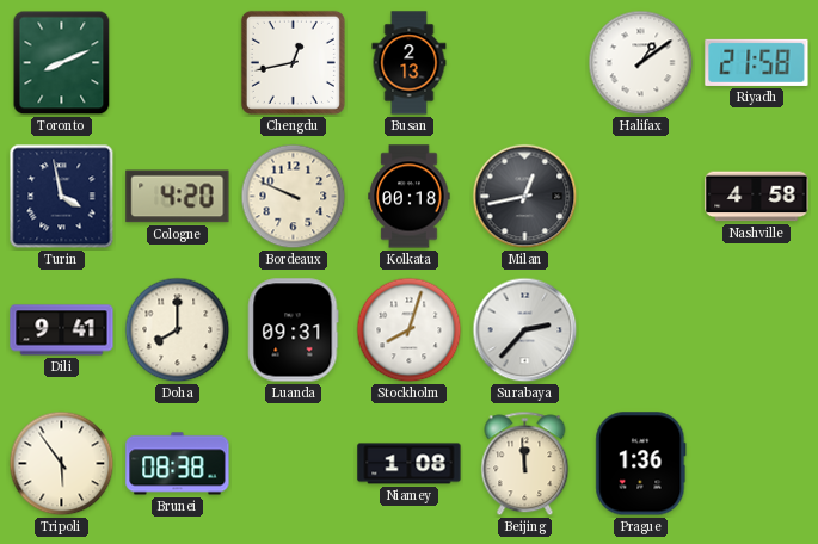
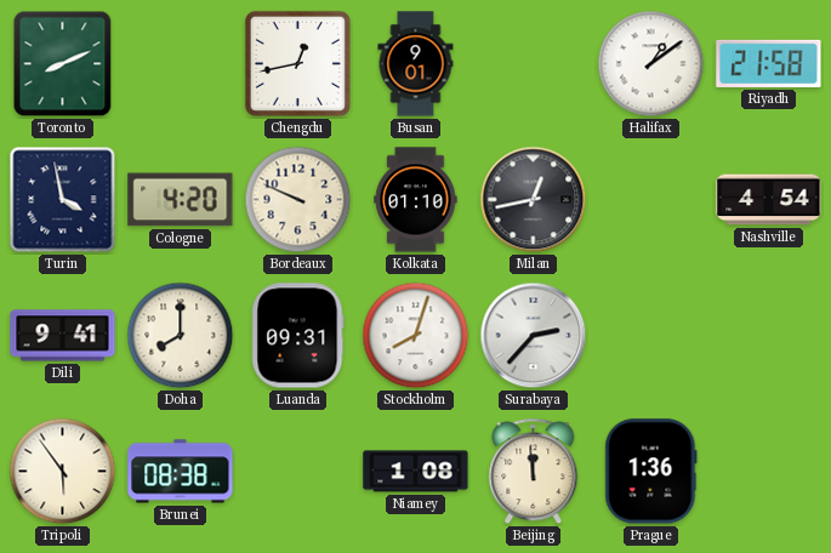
Busan: 2:13 -> 9:01 (416, 64)
Kolkata: 00:18 -> 01:10 (416, 200)
Nashville: 4:58 -> 4:54 (769, 200)
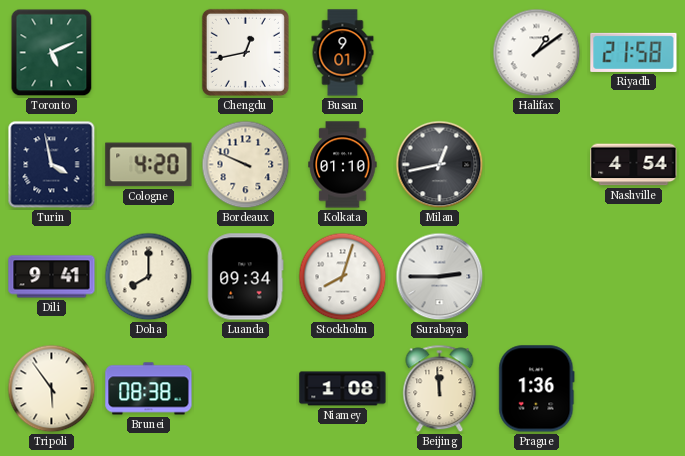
Toronto: 8:11 -> 5:11 (52, 53)
Luanda: 09:31 -> 09:34 (246, 277)
Surabaya: 2:37 -> 2:45 (440, 277)
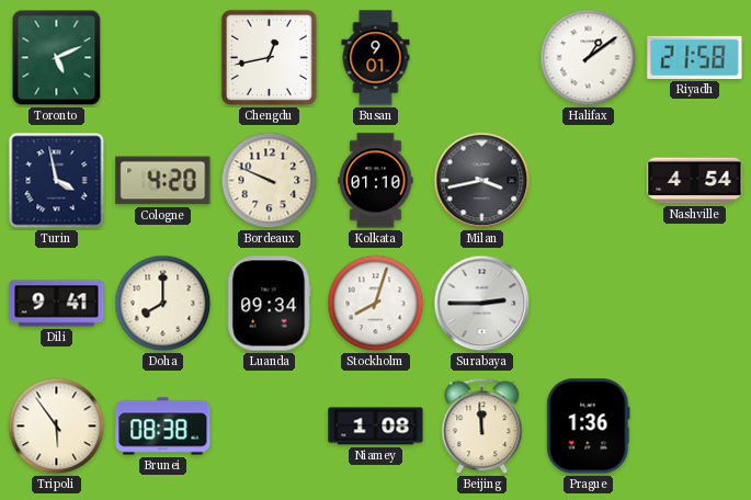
Milan: 12:43 -> 3:43 (482, 181)
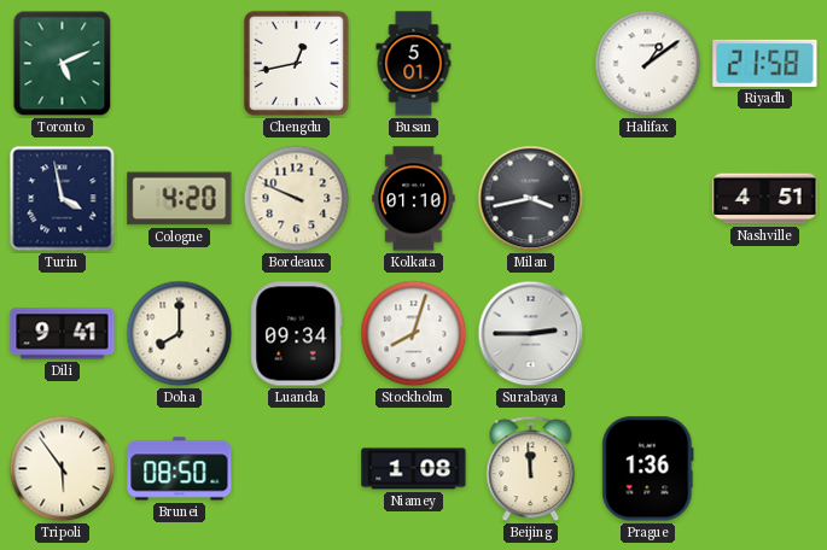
Busan: 9:01 -> 5:01 (414, 64)
Nashville: 4:54 -> 4:51 (765, 199)
Brunei: 08:38 -> 08:50 (180, 469)
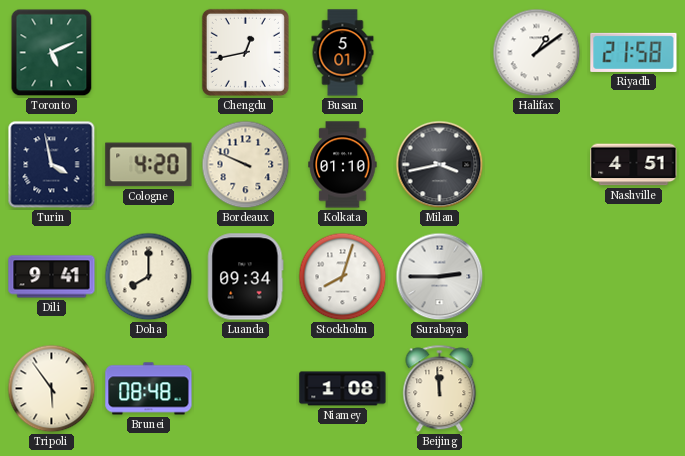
Brunei: 08:50 -> 08:48 (149, 389)
Prague: 1:36 -> none (648, 469)
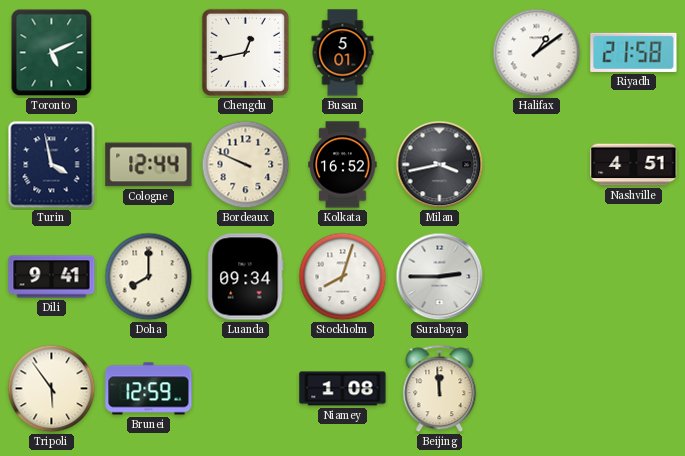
Cologne: 4:20 -> 12:44 (149, 165)
Kolkata: 01:10 -> 16:52 (343, 165)
Brunei: 08:48 -> 12:59 (149, 389)
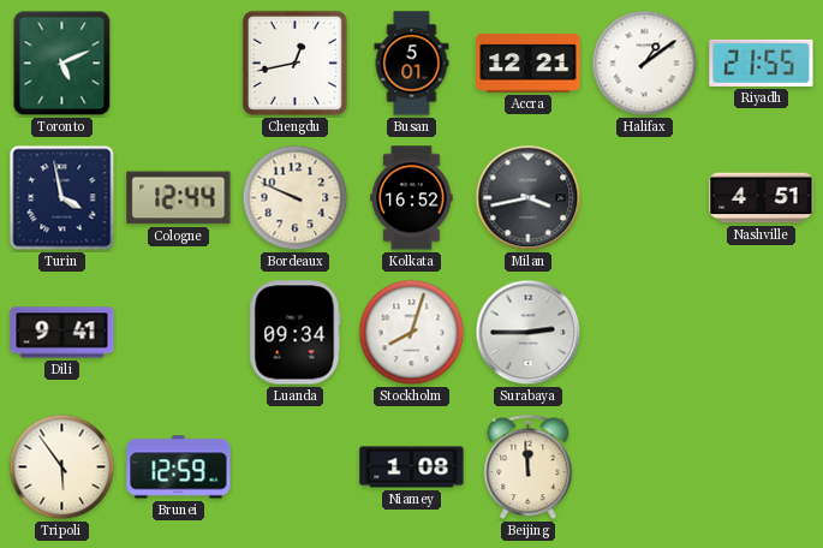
Accra: none -> 12:21 (529, 64)
Riyadh: 21:58 -> 21:55 (762, 62)
Doha: 8:00 -> none (149, 277)
